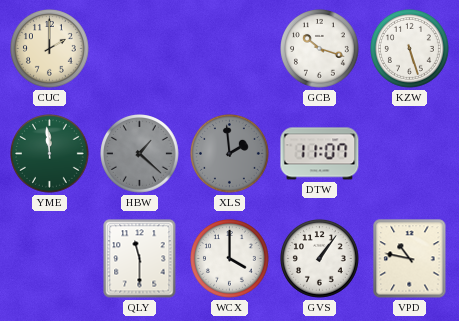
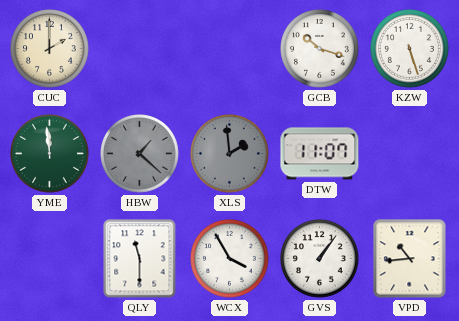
WCX: 4:00 -> 3:55 (230, 259)
VPD: 10:47 -> 10:44 (410, 259)
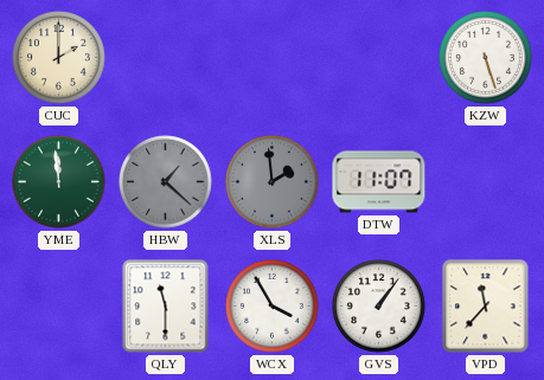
GCB: 10:18 -> none (320, 49)
VPD: 10:44 -> 11:37 (486, 307)
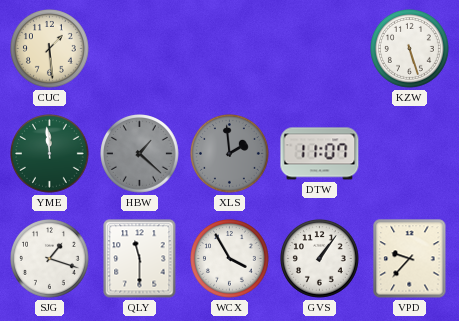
CUC: 2:00 -> 1:29 (50, 49)
SJG: none -> 1:18 (50, 259)
VPD: 11:37 -> 9:37 (410, 259)
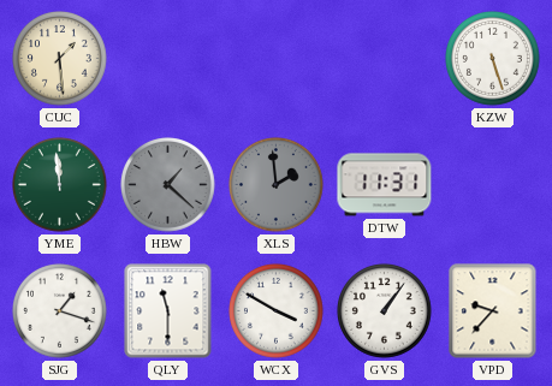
DTW: 11:07 -> 11:31 (385, 185)
WCX: 3:55 -> 3:50 (277, 311)
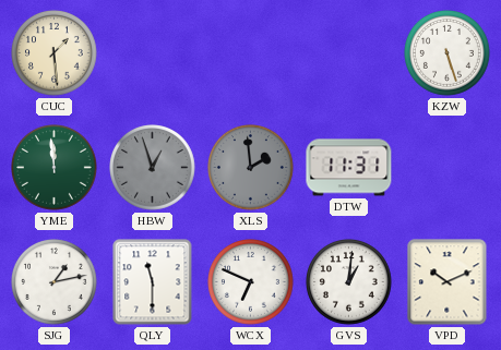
HBW: 1:22 -> 12:57 (153, 168)
SJG: 1:18 -> 1:13 (55, 282)
WCX: 3:50 -> 6:49 (251, 282)
GVS: 1:06 -> 1:01 (349, 282)
VPD: 9:37 -> 10:11 (448, 282)
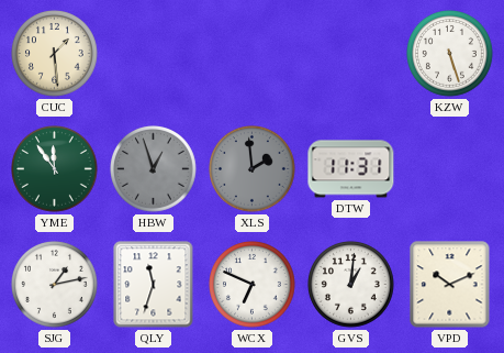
YME: 11:59 -> 11:54 (55, 169)
QLY: 11:30 -> 11:33 (154, 285)
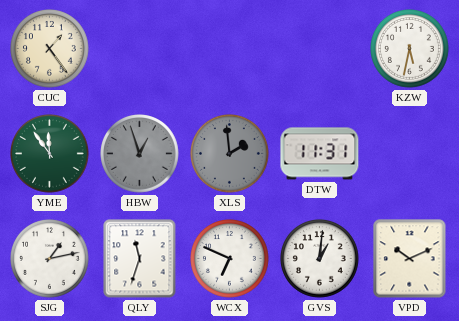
CUC: 1:29 -> 1:24 (50, 49)
KZW: 5:27 -> 5:32 (410, 49)
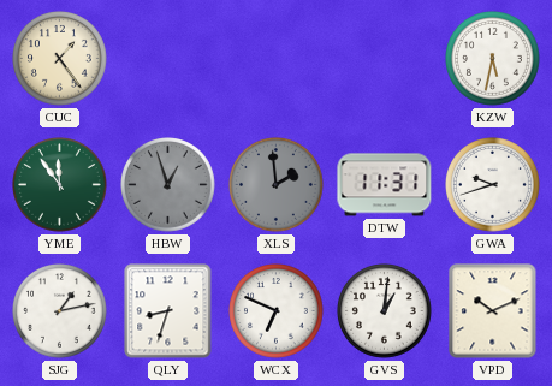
GWA: none -> 9:42 (493, 185)
QLY: 11:33 -> 8:33 (168, 311)
